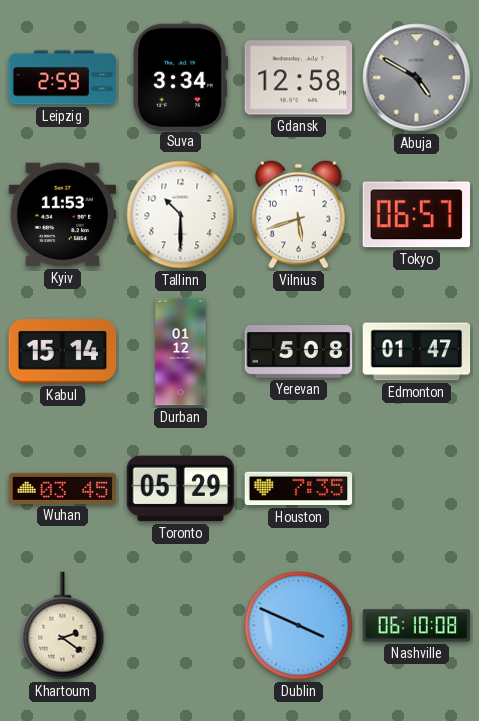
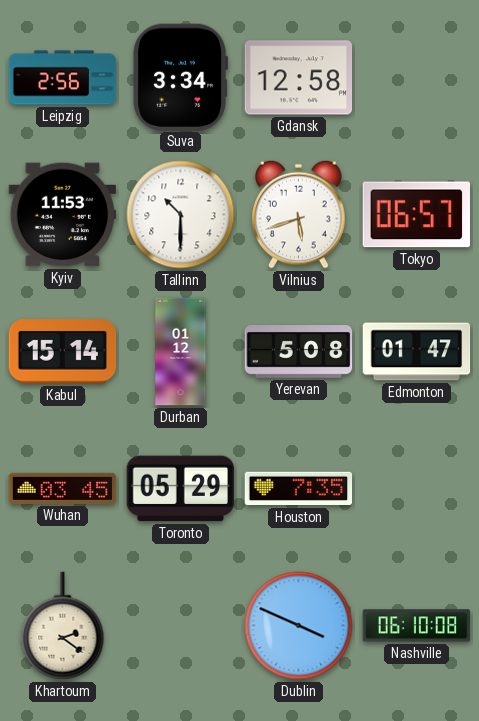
Leipzig: 2:59 -> 2:56 (63, 78)
Abuja: 4:50 -> none (417, 78)
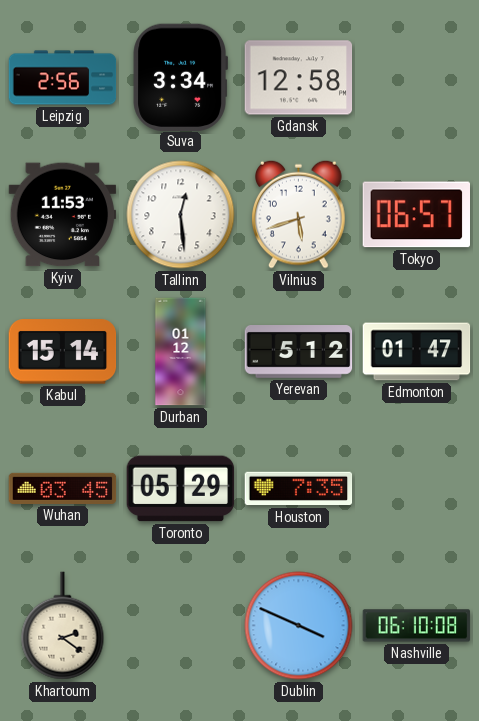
Tallinn: 10:30 -> 12:29 (181, 215)
Yerevan: 5:08 -> 5:12 (299, 352)
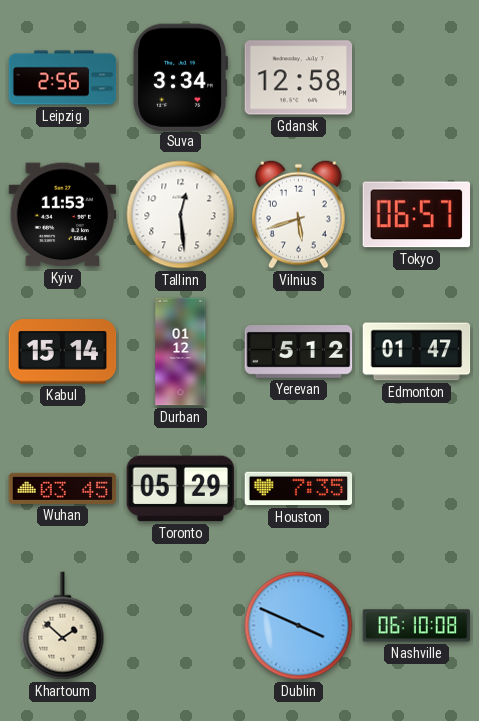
Khartoum: 2:21 -> 1:52 (63, 626)
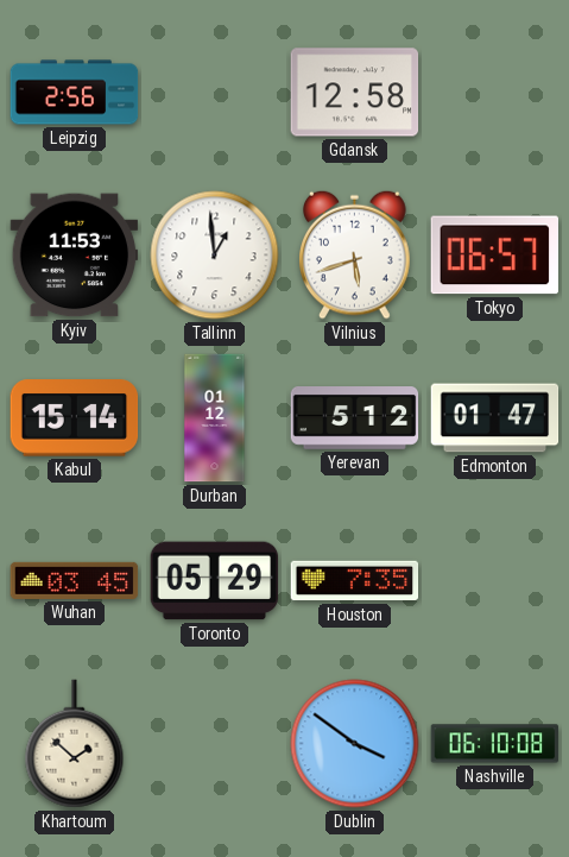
Suva: 3:34 -> none (180, 77)
Tallinn: 12:29 -> 12:59 (215, 256)
Dublin: 3:49 -> 3:51 (355, 744)
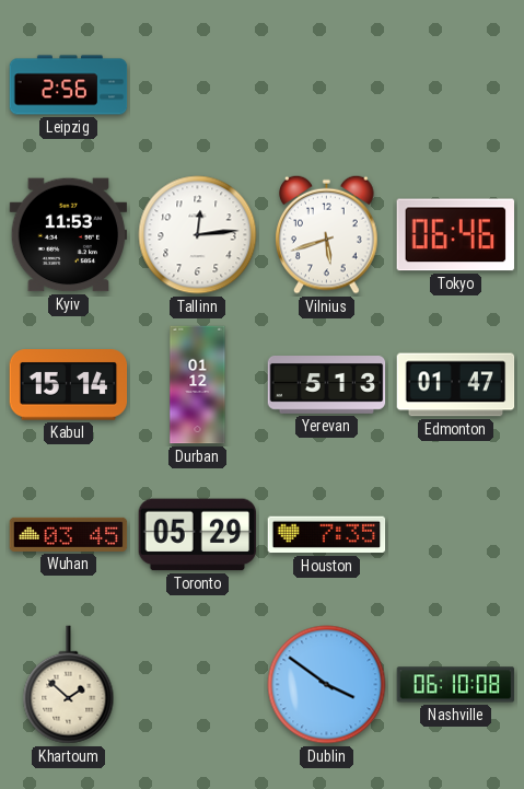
Gdansk: 12:58 -> none (355, 93)
Tallinn: 12:59 -> 12:14 (198, 235)
Tokyo: 06:57 -> 06:46 (455, 235)
Yerevan: 5:12 -> 5:13 (327, 385)
